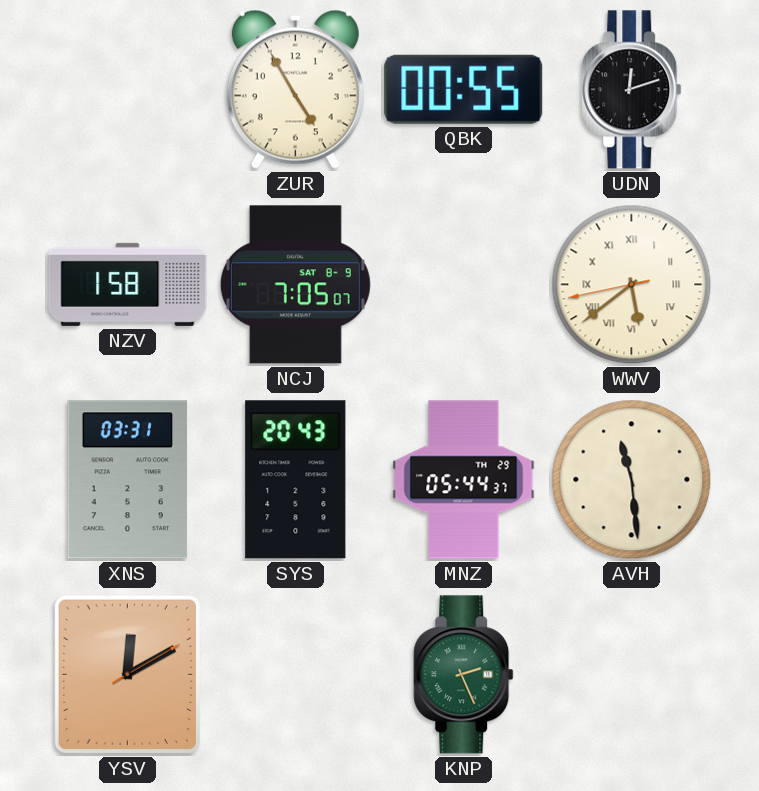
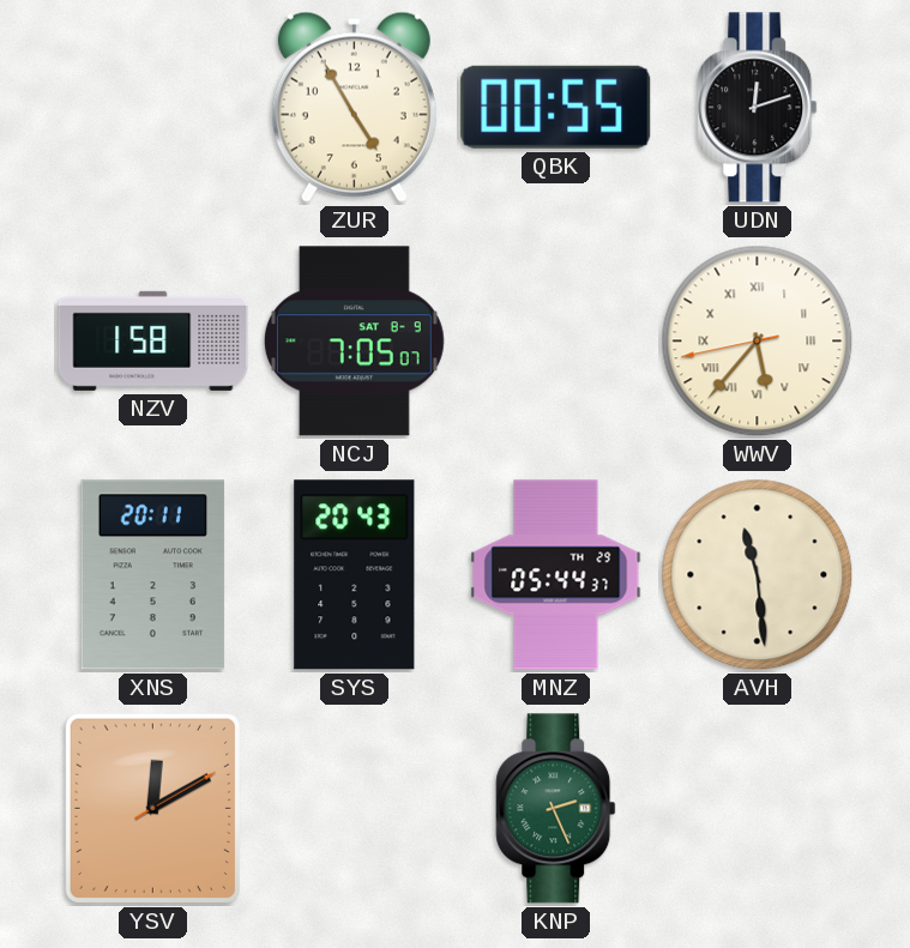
WWV: 5:38 -> 5:36 (758, 342)
XNS: 03:31 -> 20:11 (153, 575)
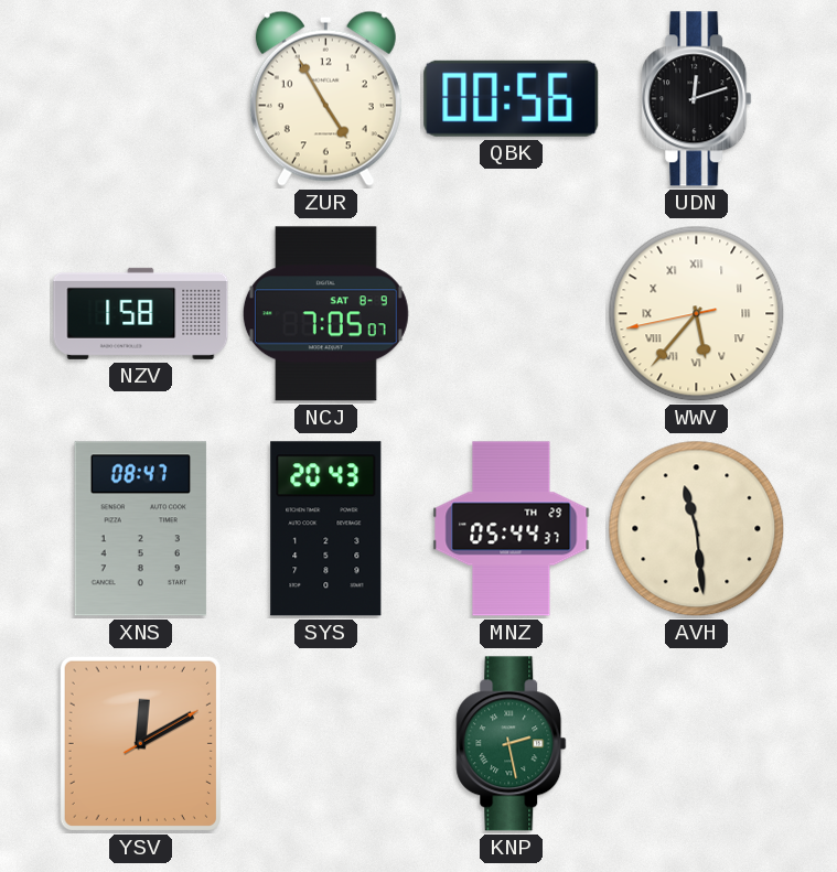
QBK: 00:55 -> 00:56 (512, 98)
XNS: 20:11 -> 08:47 (141, 529)
KNP: 2:26 -> 2:28 (512, 744)
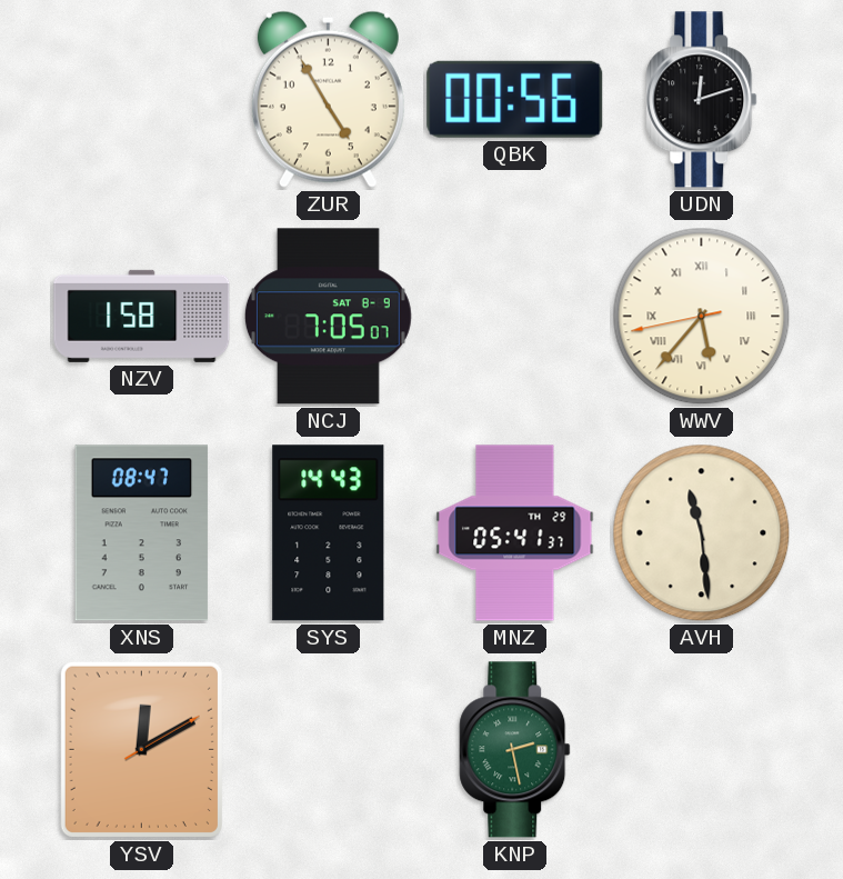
SYS: 20:43 -> 14:43 (329, 533)
MNZ: 05:44 -> 05:41 (515, 533)
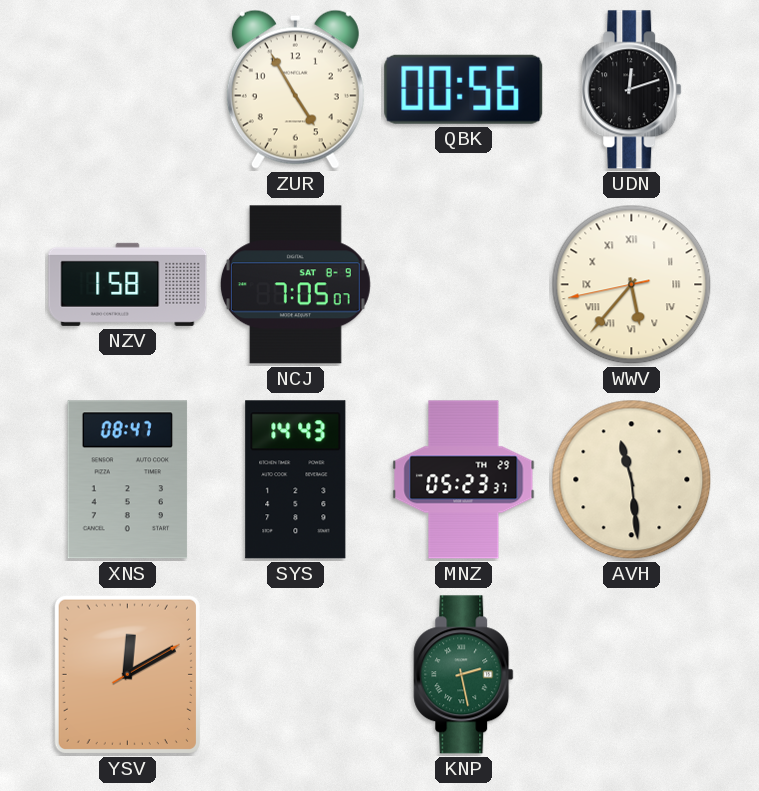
MNZ: 05:41 -> 05:23 (464, 480)
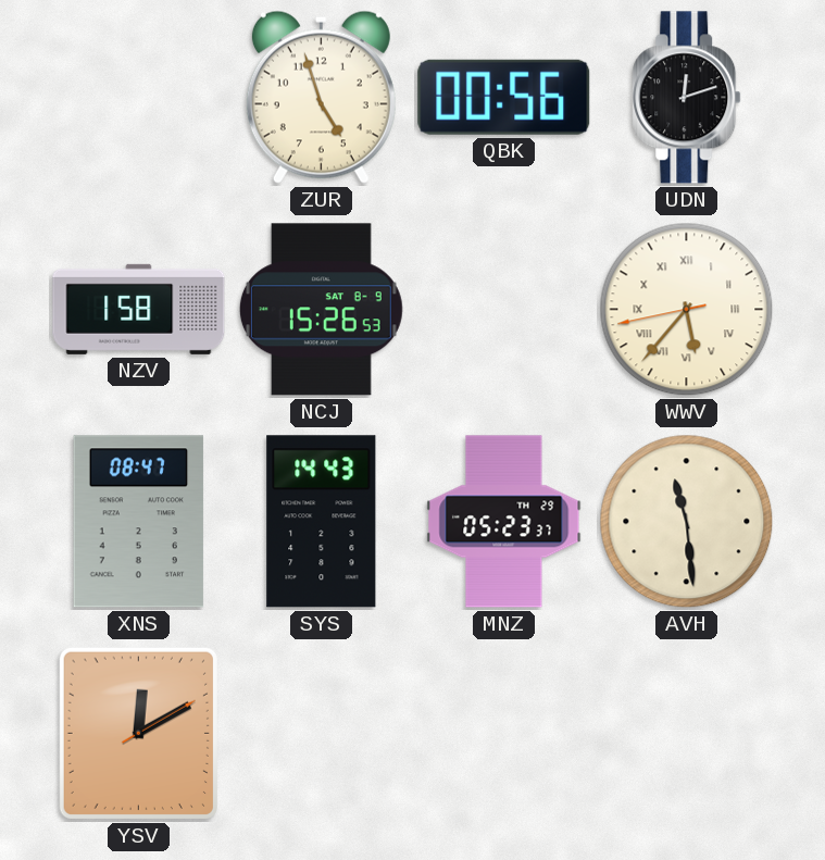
ZUR: 4:55 -> 4:57 (321, 97)
NCJ: 7:05 -> 15:26 (321, 310)
KNP: 2:28 -> none (464, 675)
